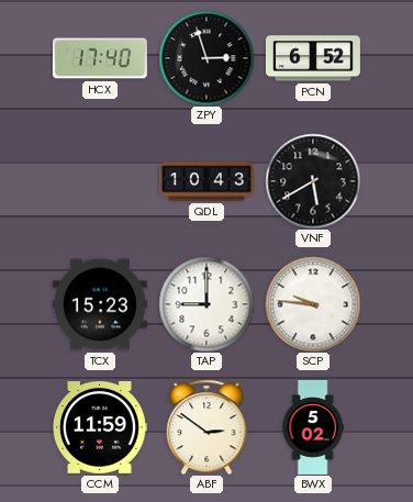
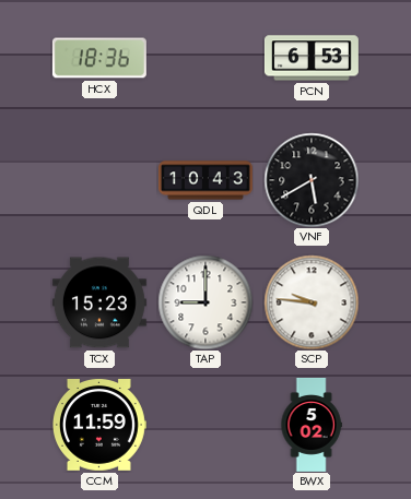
HCX: 17:40 -> 18:36 (99, 58)
ZPY: 2:57 -> none (206, 58)
PCN: 6:52 -> 6:53 (312, 58)
ABF: 2:51 -> none (206, 427)
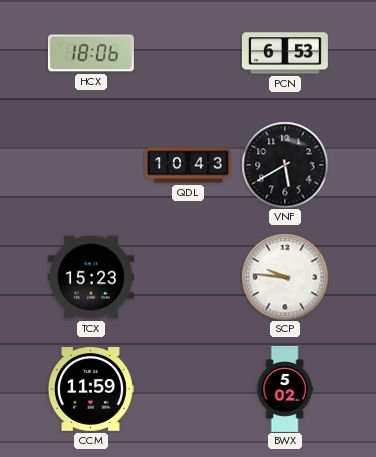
HCX: 18:36 -> 18:06 (91, 53)
TAP: 9:00 -> none (205, 302)
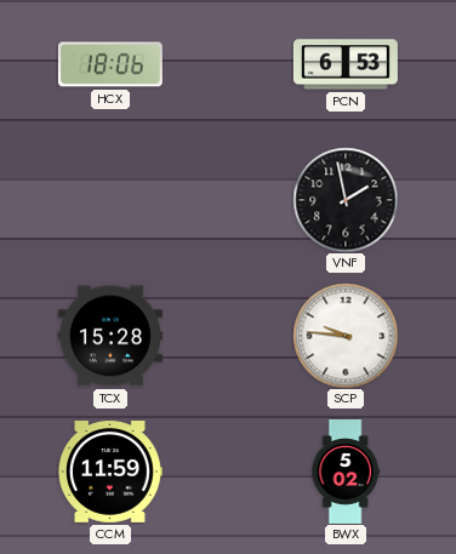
QDL: 10:43 -> none (188, 165)
VNF: 5:40 -> 1:58 (346, 200)
TCX: 15:23 -> 15:28 (110, 336)
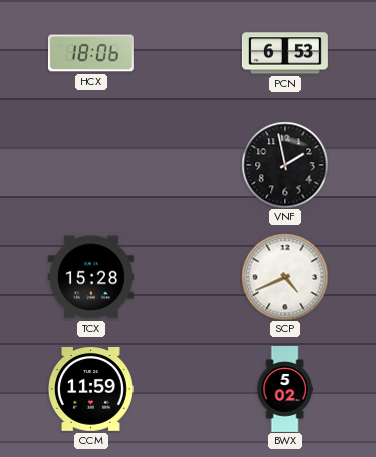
SCP: 9:46 -> 4:41 (285, 277)
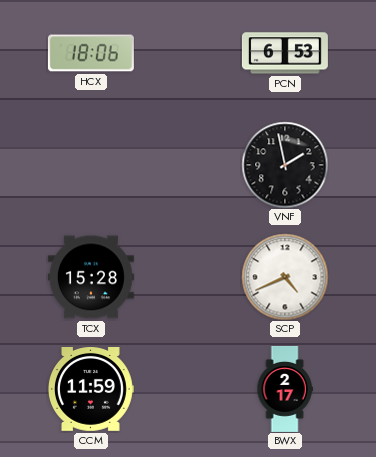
BWX: 5:02 -> 2:17 (285, 389)
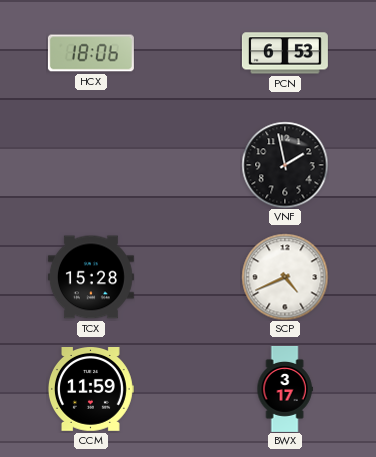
BWX: 2:17 -> 3:17 (285, 389)
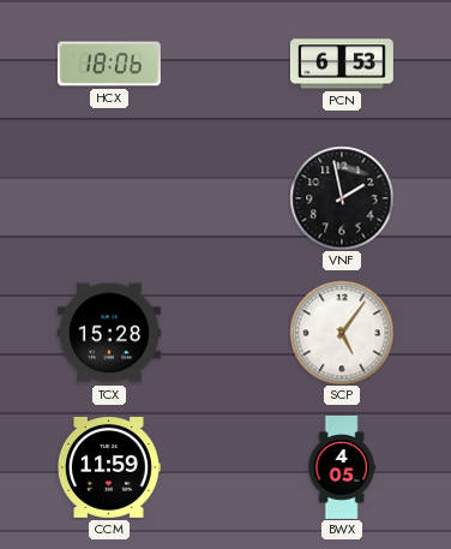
SCP: 4:41 -> 5:06 (342, 333)
BWX: 3:17 -> 4:05 (342, 467)
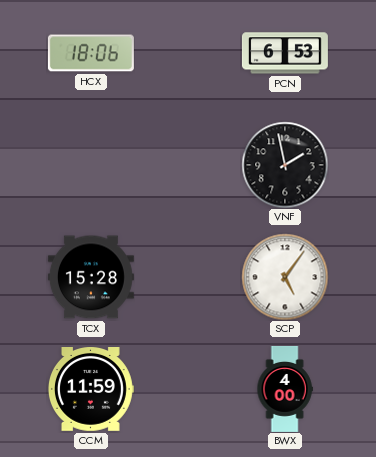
BWX: 4:05 -> 4:00 (285, 389)
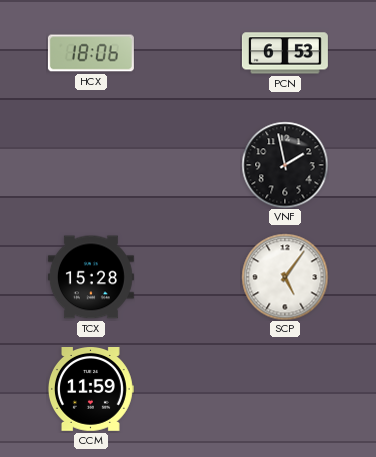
BWX: 4:00 -> none (285, 389)
